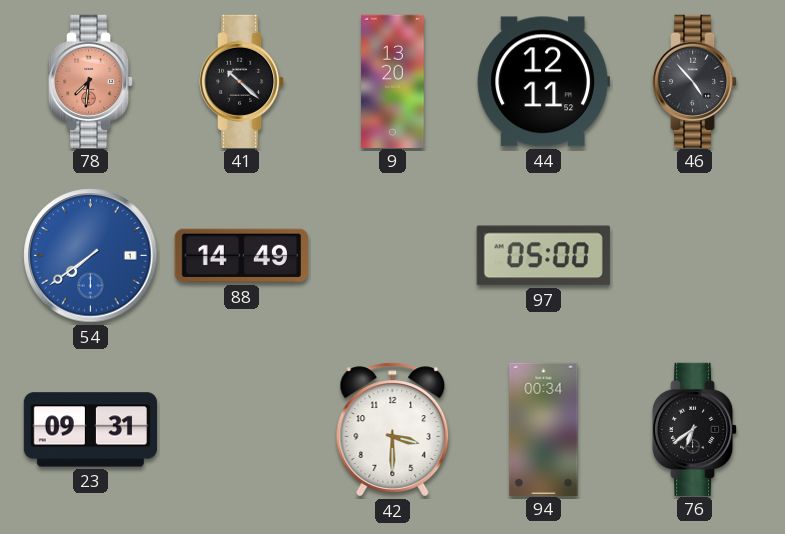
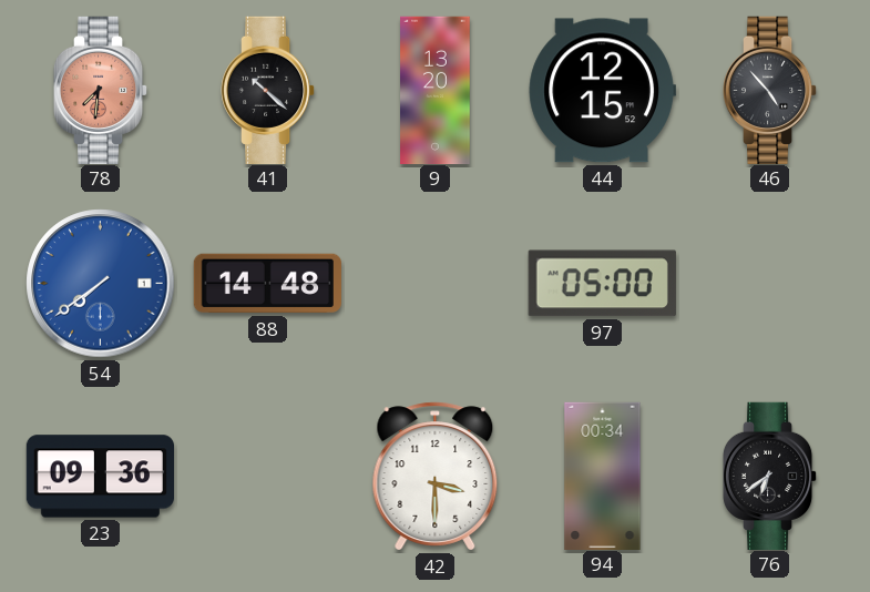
44: 12:11 -> 12:15 (602, 91)
88: 14:49 -> 14:48 (267, 284)
23: 09:31 -> 09:36 (100, 477)
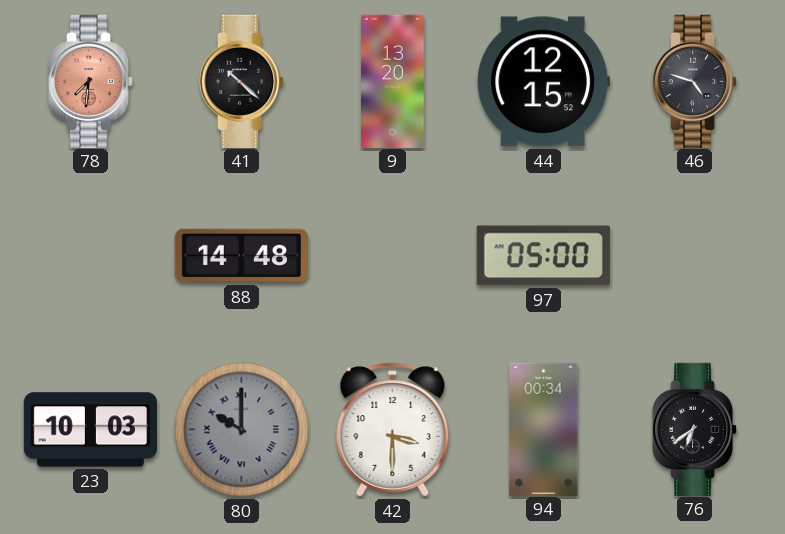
46: 4:53 -> 4:48 (695, 81)
54: 7:39 -> none (101, 284)
23: 09:36 -> 10:03 (90, 430)
80: none -> 10:00 (242, 430)
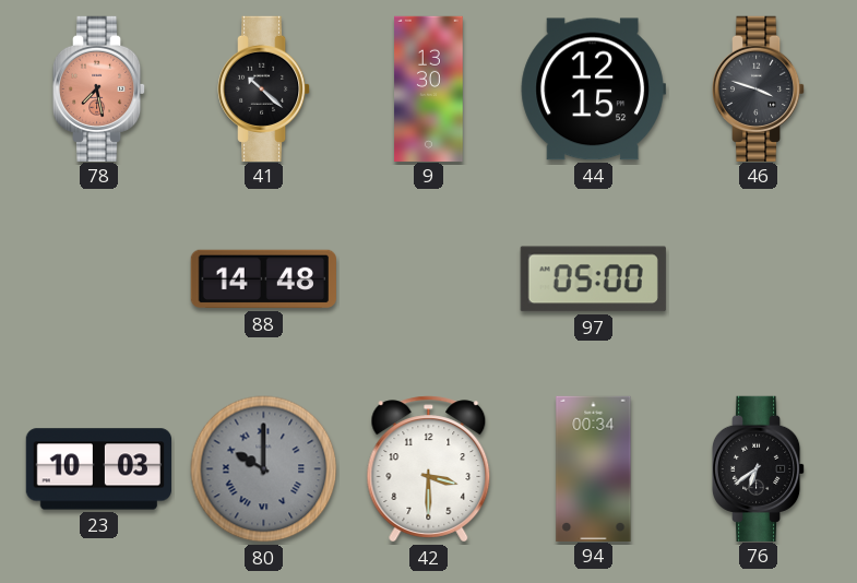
78: 7:31 -> 7:28 (99, 88)
9: 13:20 -> 13:30 (429, 88)
46: 4:48 -> 3:48 (759, 88)
